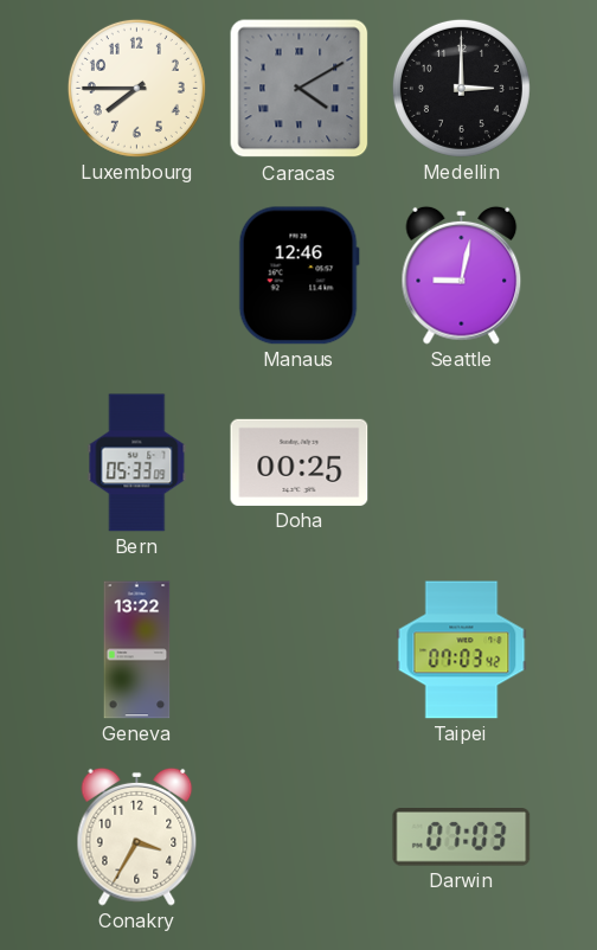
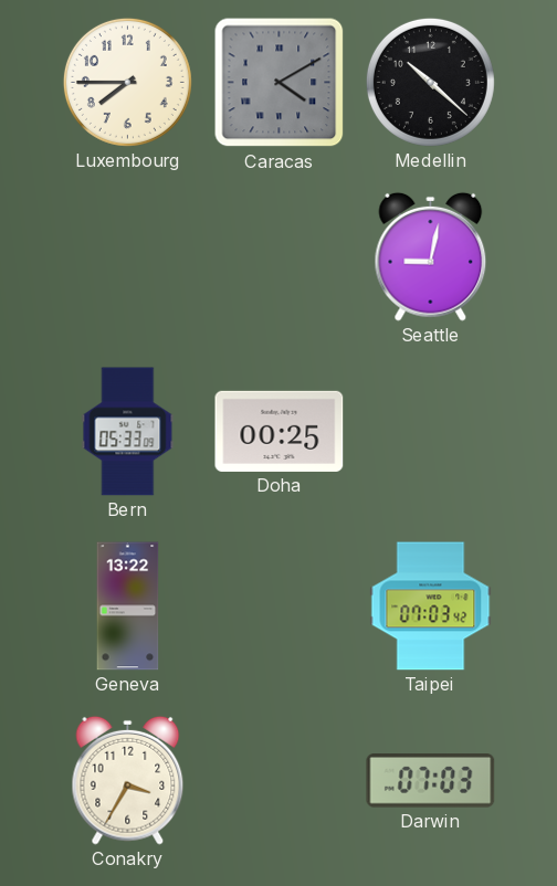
Medellin: 3:00 -> 10:22 (430, 82)
Manaus: 12:46 -> none (298, 276)
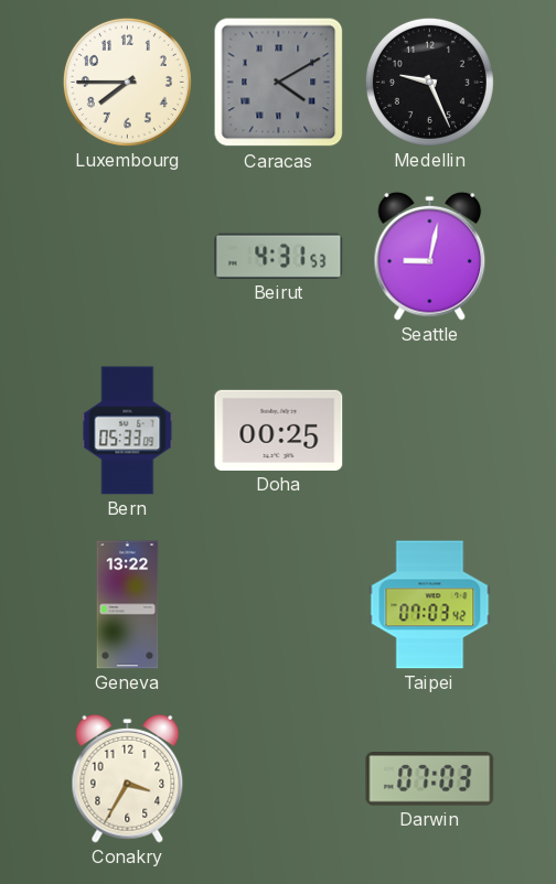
Medellin: 10:22 -> 9:26 (429, 82)
Beirut: none -> 4:31 (279, 256)
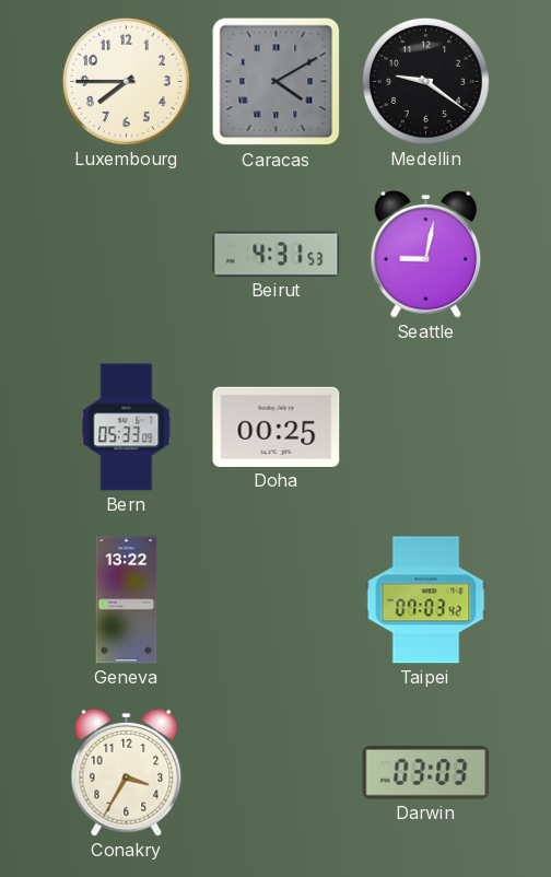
Medellin: 9:26 -> 9:21 (425, 81)
Darwin: 07:03 -> 03:03 (426, 773)
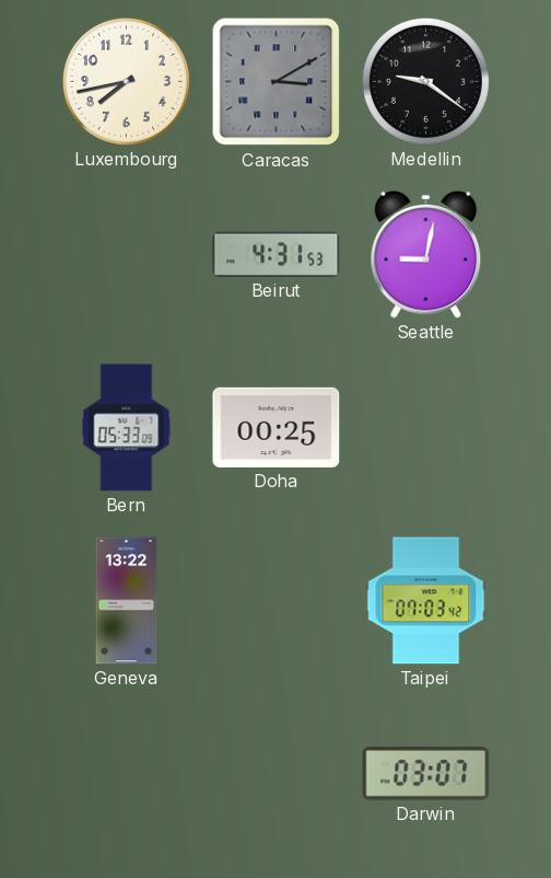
Luxembourg: 7:45 -> 7:43 (126, 81)
Caracas: 4:10 -> 3:10 (277, 82)
Conakry: 3:35 -> none (127, 772)
Darwin: 03:03 -> 03:07 (426, 774)
